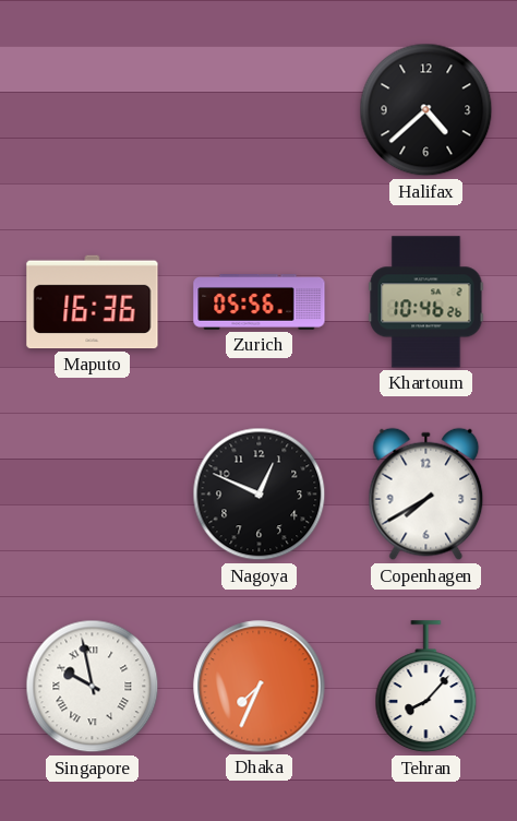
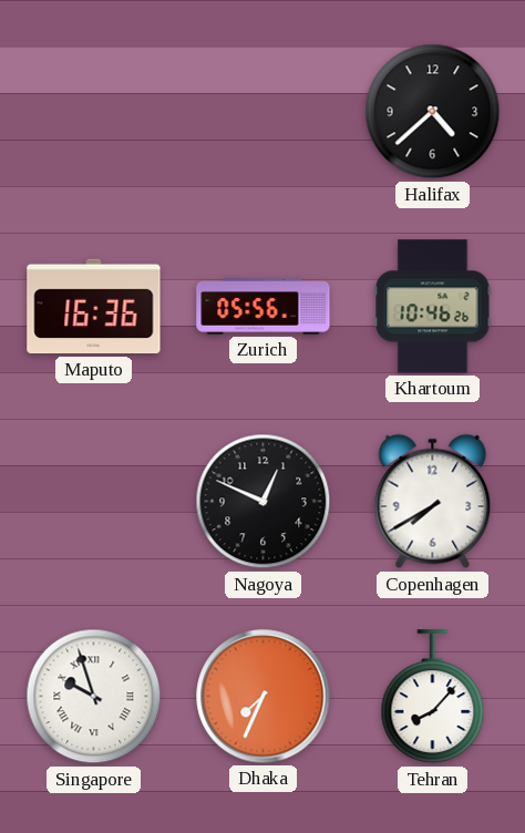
Singapore: 9:58 -> 9:57 (94, 697)
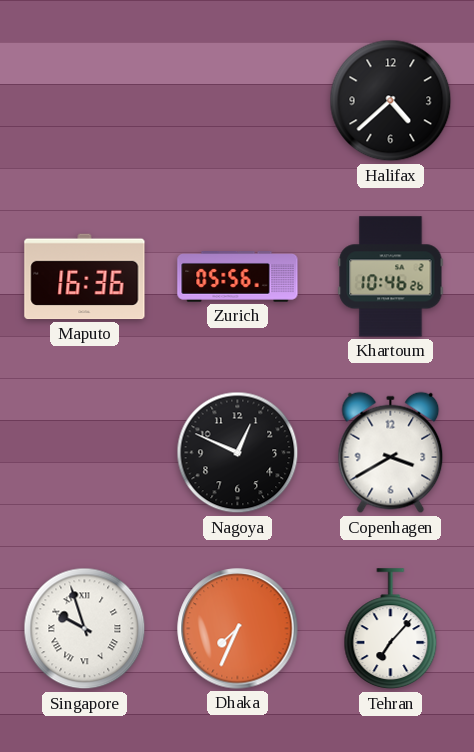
Copenhagen: 7:40 -> 3:40 (391, 453)
Tehran: 8:07 -> 7:07 (391, 629)
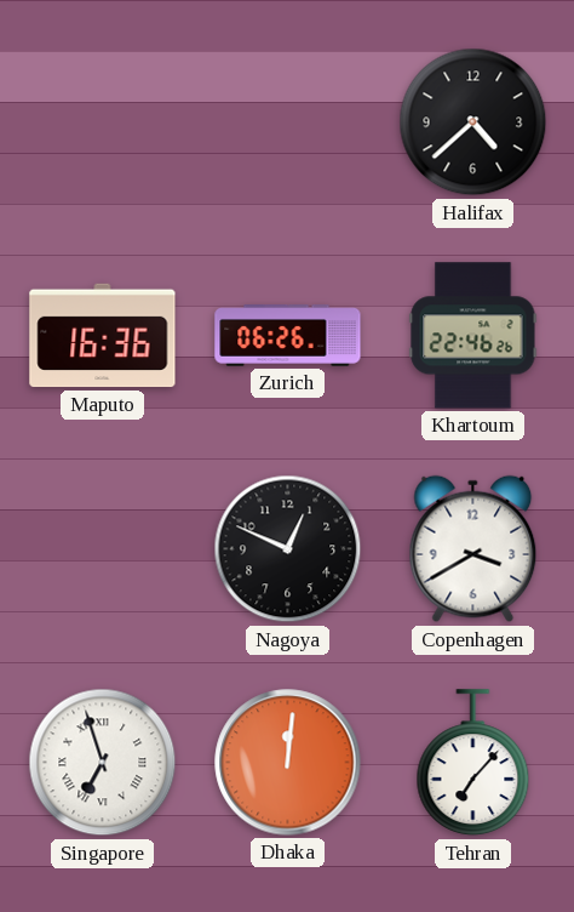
Zurich: 05:56 -> 06:26 (288, 336)
Khartoum: 10:46 -> 22:46 (473, 336)
Singapore: 9:57 -> 6:57 (103, 763)
Dhaka: 7:34 -> 12:01 (288, 763)
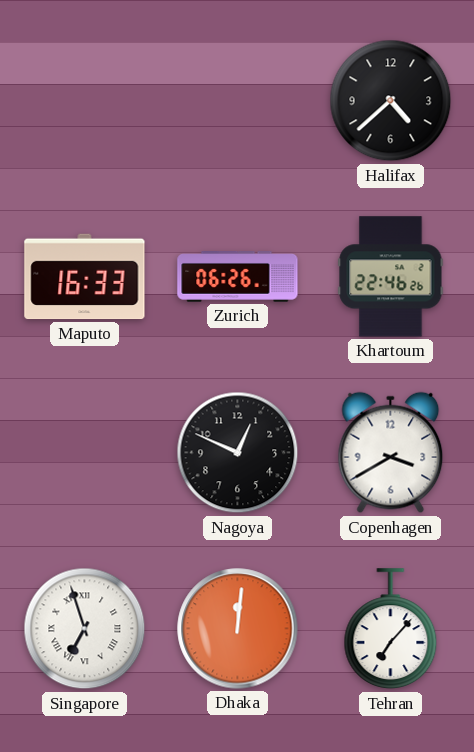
Maputo: 16:36 -> 16:33 (85, 277)
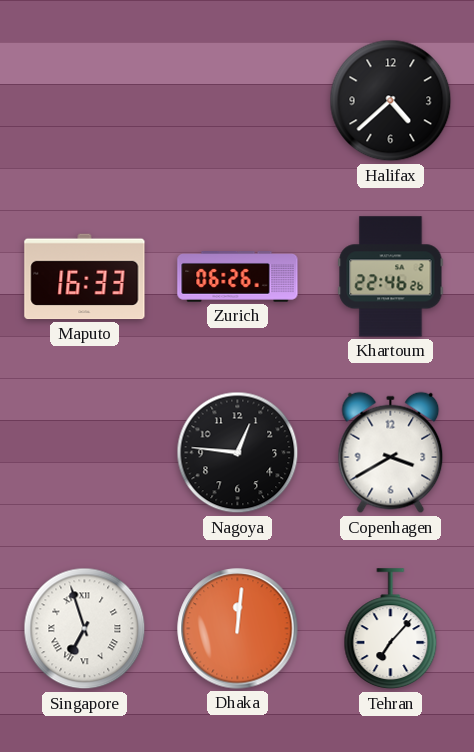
Nagoya: 12:49 -> 12:46 (238, 453)
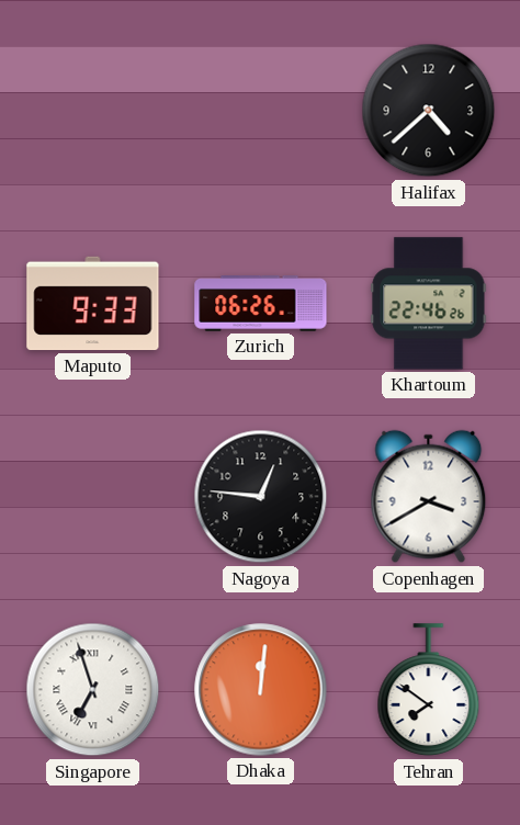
Maputo: 16:33 -> 9:33 (93, 304)
Tehran: 7:07 -> 7:51 (429, 690)
